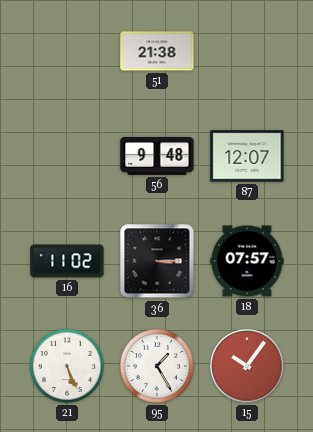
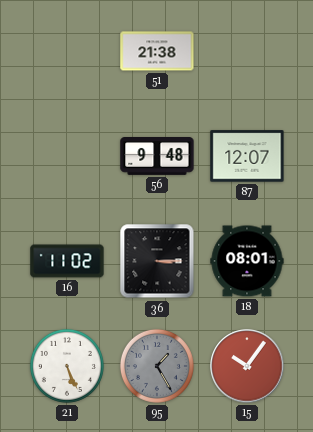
18: 07:57 -> 08:01 (247, 261)
95 dial: white -> grey (157, 366)
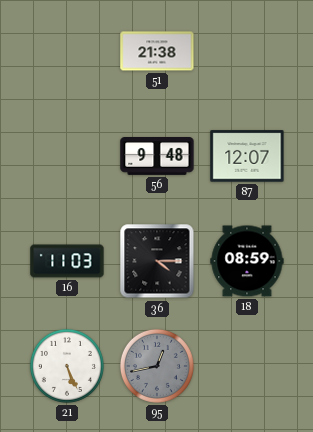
16: 11:02 -> 11:03 (67, 261)
36: 3:15 -> 4:15 (157, 261)
18: 08:01 -> 08:59 (247, 261)
95: 1:25 -> 12:43 (157, 366)
15: 10:06 -> none (247, 366)
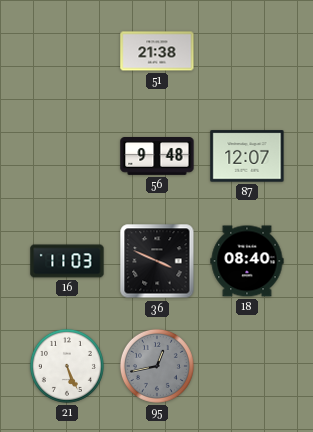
36: 4:15 -> 3:49 (157, 261)
18: 08:59 -> 08:40 (247, 261)
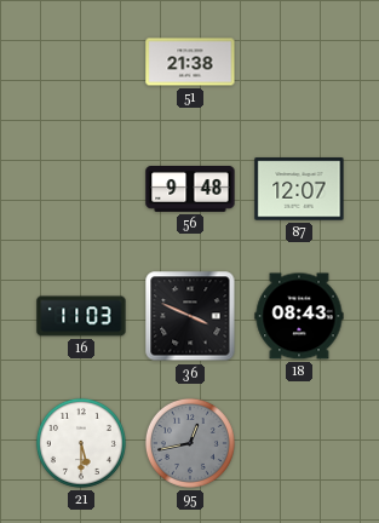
18: 08:40 -> 08:43 (299, 316)
21: 5:26 -> 5:30 (81, 443)
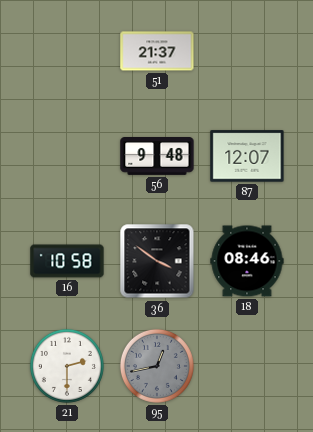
51: 21:38 -> 21:37 (157, 51)
16: 11:03 -> 10:58 (67, 261)
36: 3:49 -> 3:51 (157, 261)
18: 08:43 -> 08:46 (247, 261)
21: 5:30 -> 2:30 (67, 366)
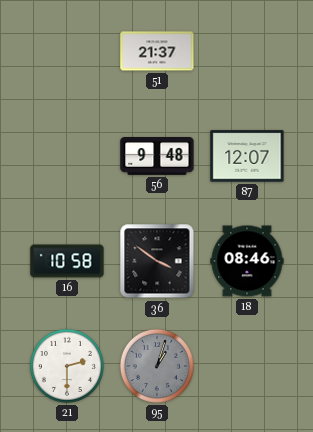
95: 12:43 -> 1:03 (157, 366)
